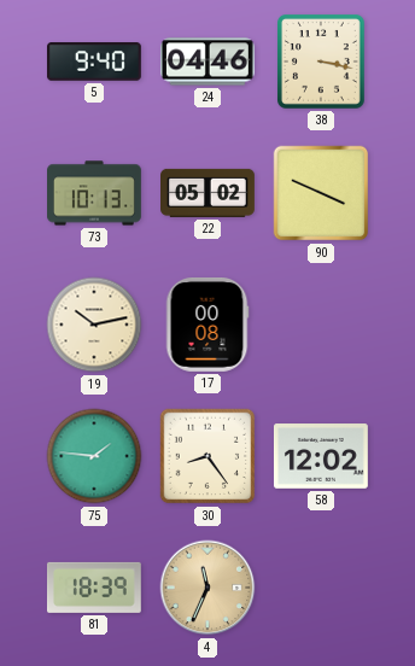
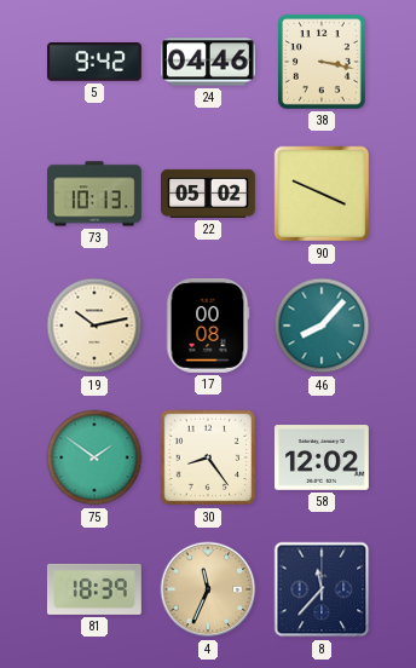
5: 9:40 -> 9:42 (94, 63)
46: none -> 8:07 (322, 326)
75: 1:46 -> 1:51 (94, 457)
8: none -> 11:37 (322, 589)
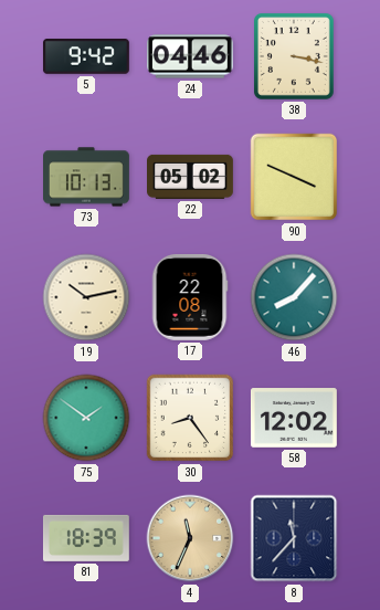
17: 00:08 -> 22:08 (190, 297)
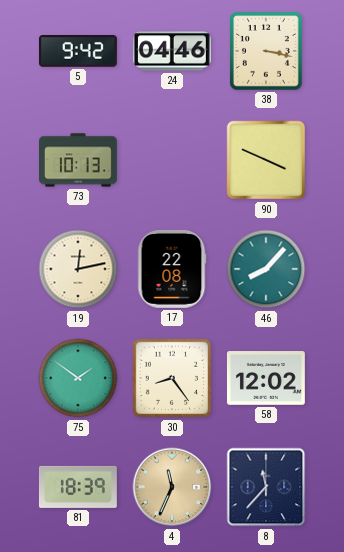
22: 05:02 -> none (191, 177)
19: 10:13 -> 12:13 (78, 269)
